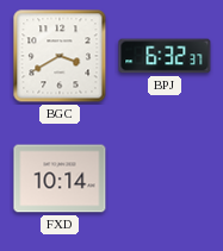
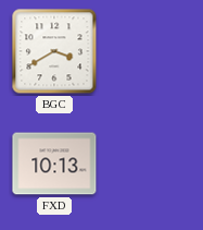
BPJ: 6:32 -> none (165, 56)
FXD: 10:14 -> 10:13 (54, 164)
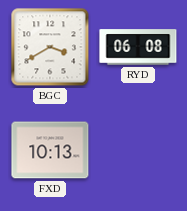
RYD: none -> 06:08 (138, 47)
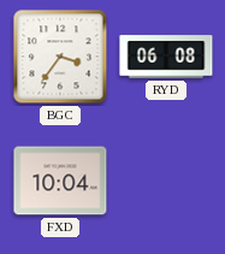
BGC: 3:40 -> 3:36 (60, 57)
FXD: 10:13 -> 10:04 (60, 181)
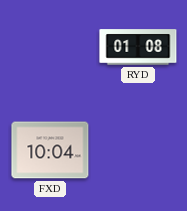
BGC: 3:36 -> none (60, 57)
RYD: 06:08 -> 01:08 (138, 47)
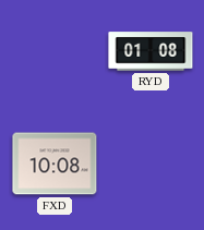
FXD: 10:04 -> 10:08 (55, 164)
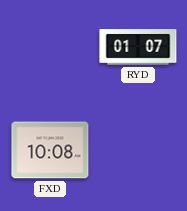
RYD: 01:08 -> 01:07 (138, 47)
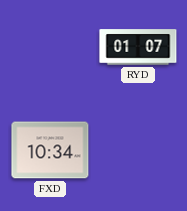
FXD: 10:08 -> 10:34 (50, 150)
